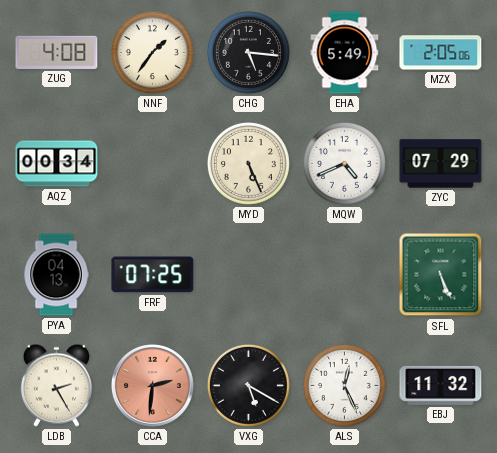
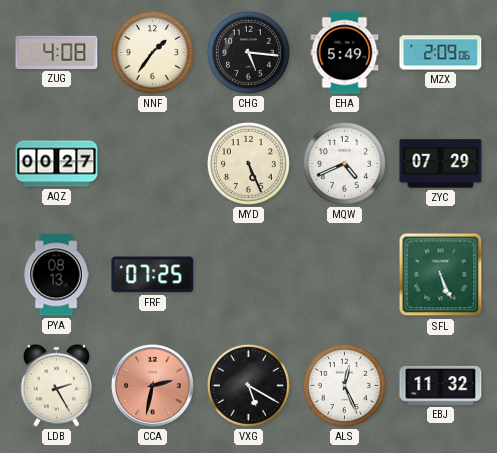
MZX: 2:05 -> 2:09 (441, 53)
AQZ: 00:34 -> 00:27 (57, 164)
PYA: 04:13 -> 08:13 (56, 275)
CCA: 2:31 -> 2:32 (153, 386)
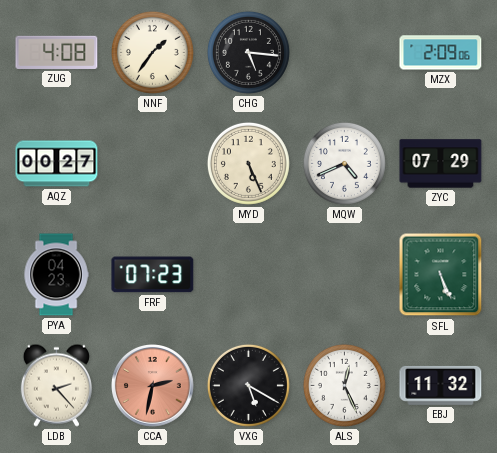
EHA: 5:49 -> none (345, 53)
PYA: 08:13 -> 04:23 (56, 275)
FRF: 07:25 -> 07:23 (153, 275)
LDB: 2:25 -> 2:23 (56, 385)
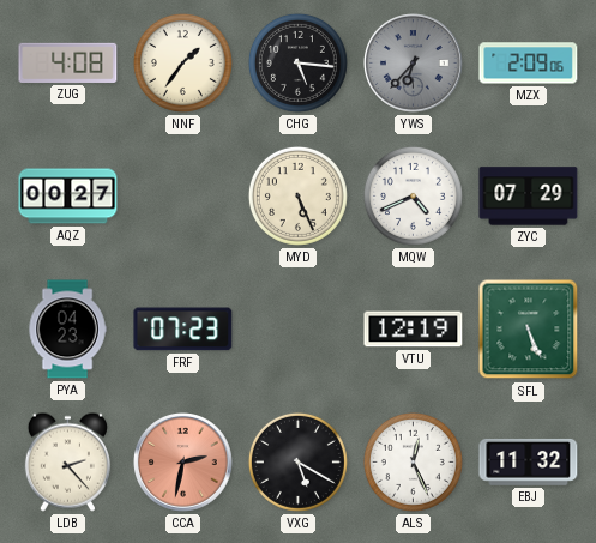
YWS: none -> 6:37 (414, 64)
VTU: none -> 12:19 (414, 330)
